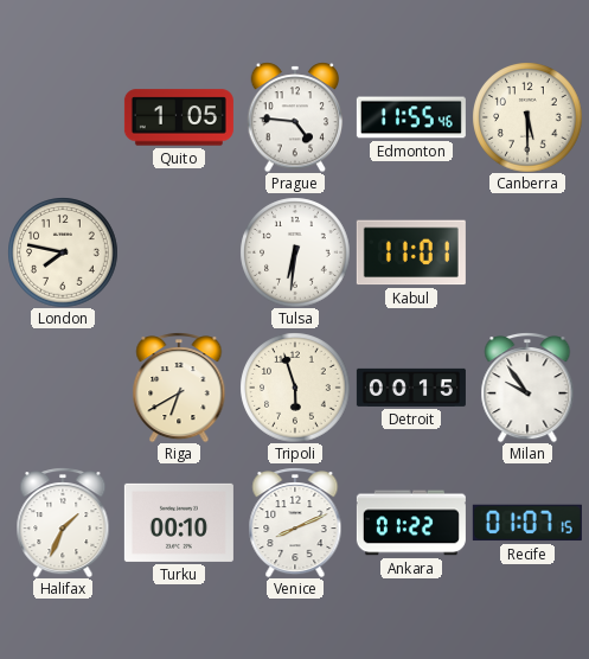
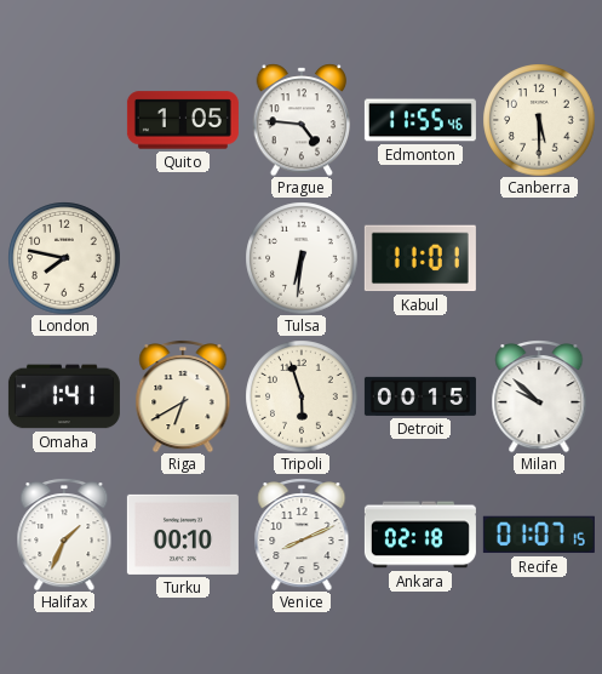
Omaha: none -> 1:41 (64, 396)
Milan: 9:54 -> 9:52 (539, 396)
Ankara: 01:22 -> 02:18 (420, 535)
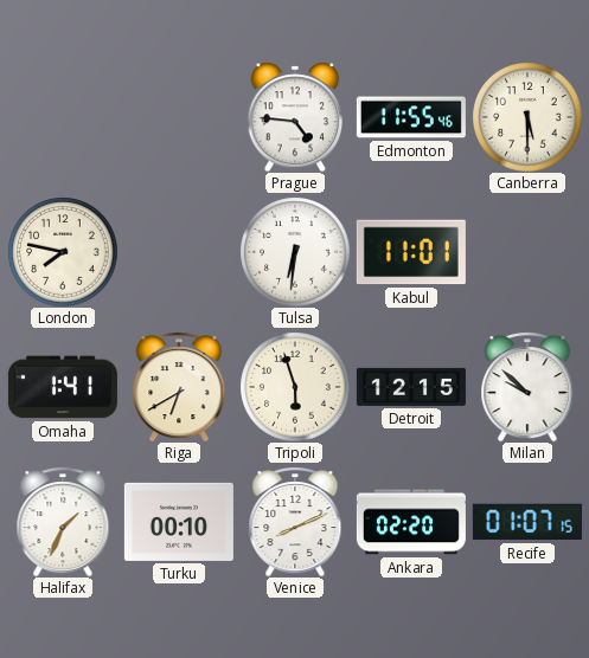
Quito: 1:05 -> none (183, 120)
Detroit: 00:15 -> 12:15 (411, 387)
Ankara: 02:18 -> 02:20 (411, 522)
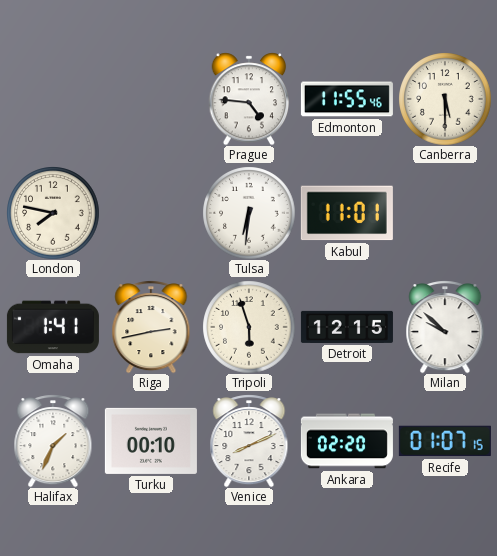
Riga: 6:40 -> 2:43 (151, 327)
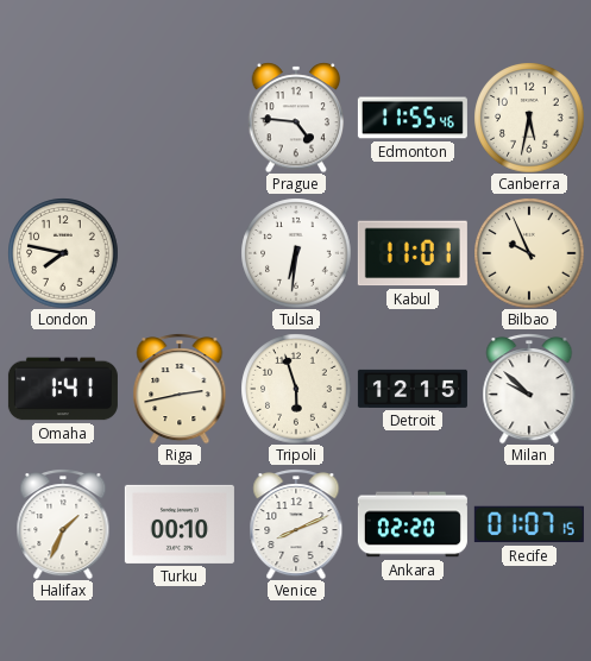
Canberra: 5:30 -> 5:32 (529, 118)
Bilbao: none -> 9:56 (529, 253)
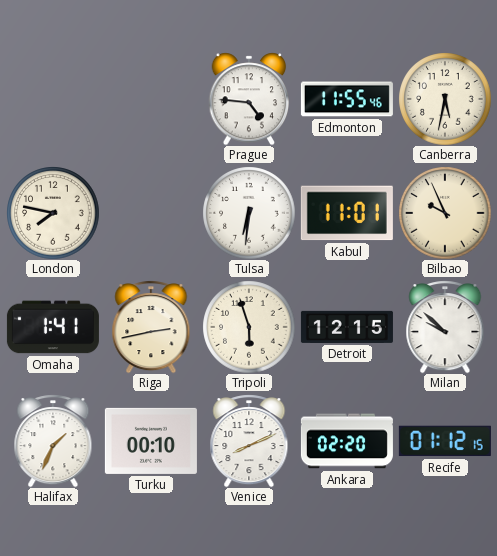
Recife: 01:07 -> 01:12 (445, 441)
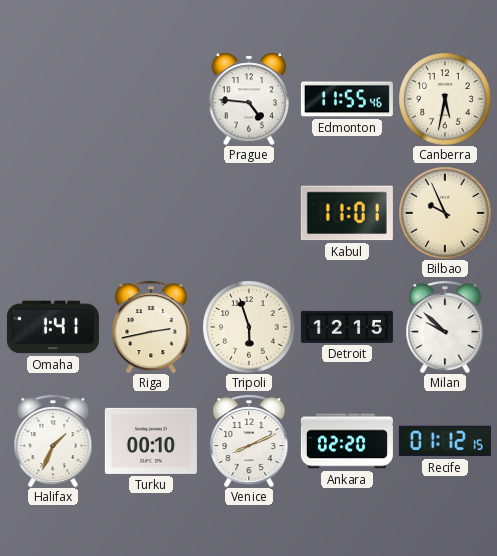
London: 7:47 -> none (53, 213)
Tulsa: 6:31 -> none (249, 213)
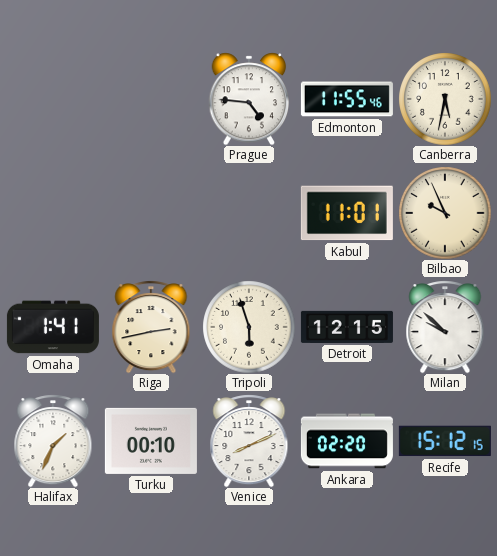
Recife: 01:12 -> 15:12 (445, 441)
